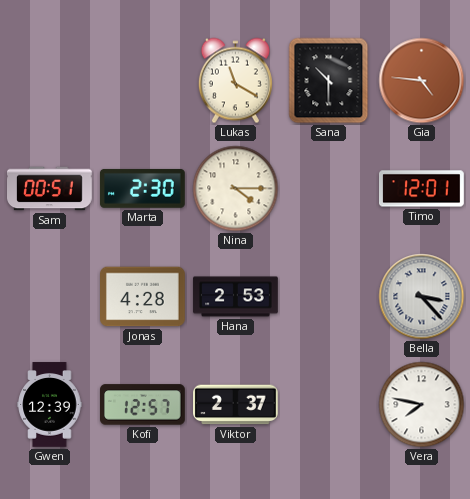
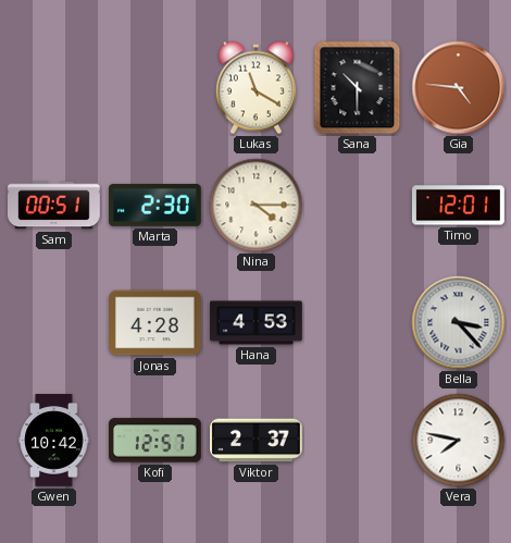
Hana: 2:53 -> 4:53 (257, 323)
Gwen: 12:39 -> 10:42 (54, 441)
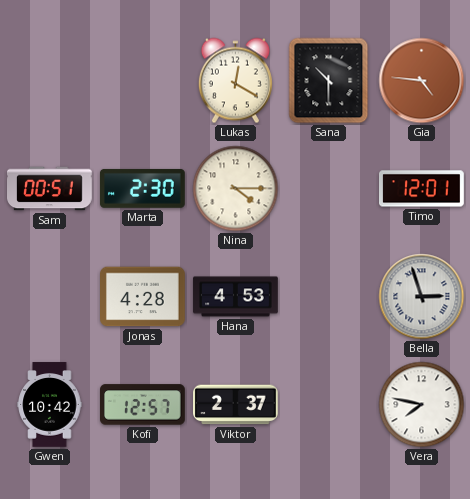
Lukas: 11:20 -> 12:20 (235, 81)
Bella: 3:23 -> 2:57 (422, 297)
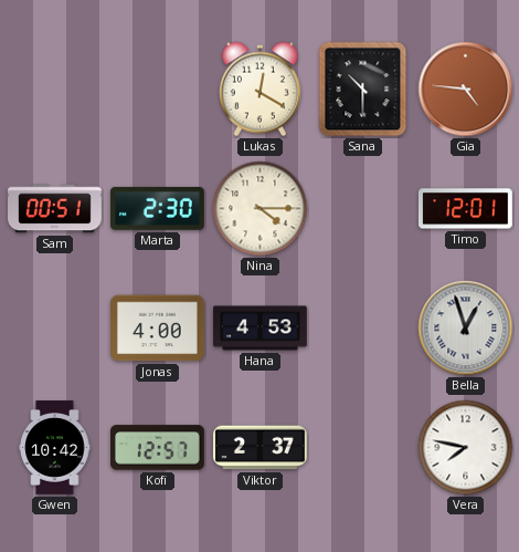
Jonas: 4:28 -> 4:00 (158, 329)
Bella: 2:57 -> 12:57 (466, 329)
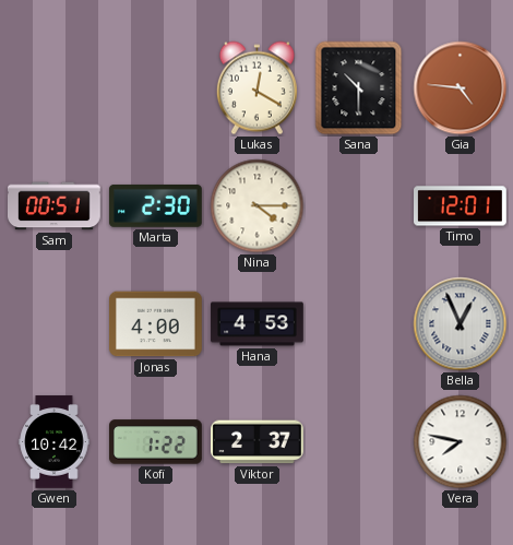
Bella: 12:57 -> 12:56 (461, 324)
Kofi: 12:57 -> 1:22 (156, 442)
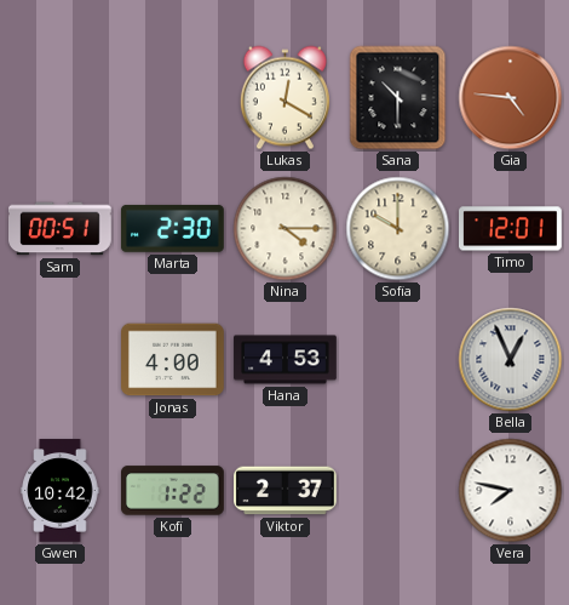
Sofia: none -> 10:00 (398, 229)
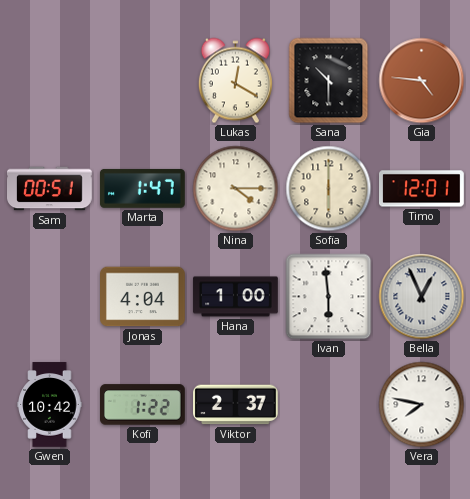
Marta: 2:30 -> 1:47 (142, 188)
Sofia: 10:00 -> 6:00 (329, 189)
Jonas: 4:00 -> 4:04 (143, 297)
Hana: 4:53 -> 1:00 (236, 297)
Ivan: none -> 5:59 (329, 297)
